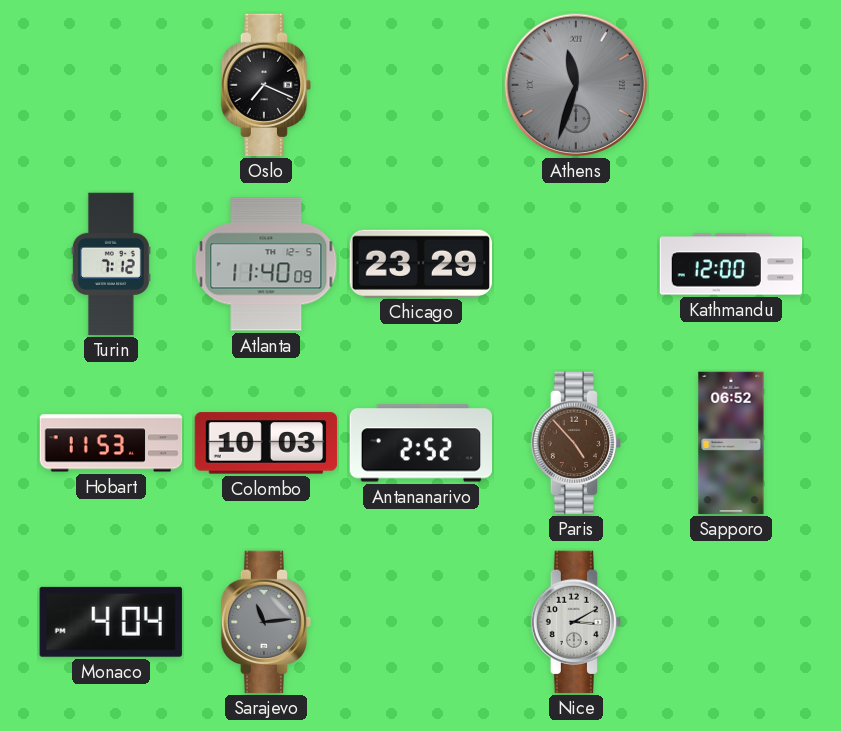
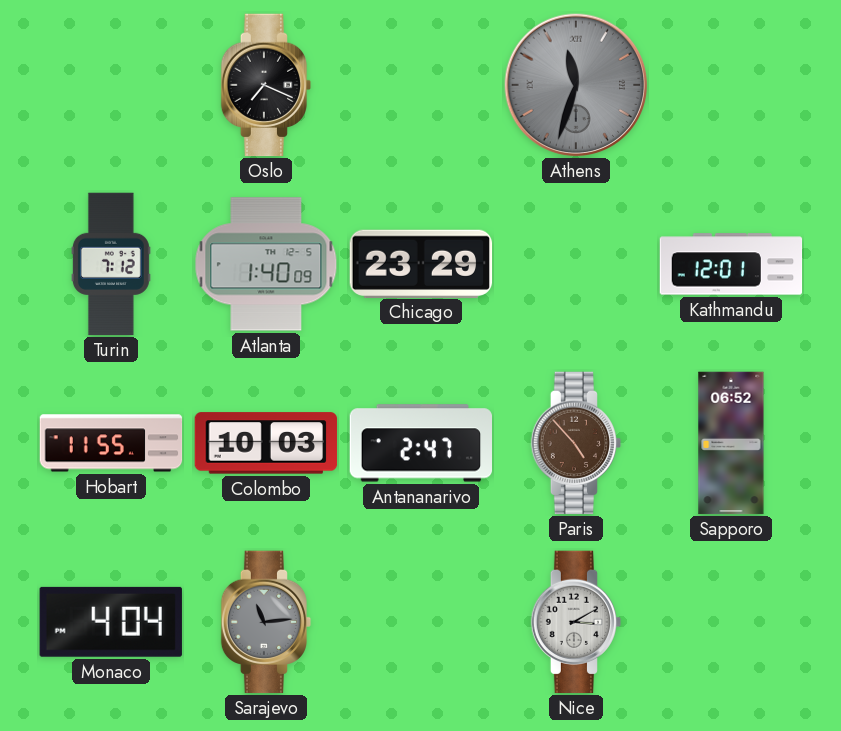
Atlanta: 11:40 -> 1:40 (266, 264)
Kathmandu: 12:00 -> 12:01 (731, 264)
Hobart: 11:53 -> 11:55 (111, 443)
Antananarivo: 2:52 -> 2:47 (421, 443)
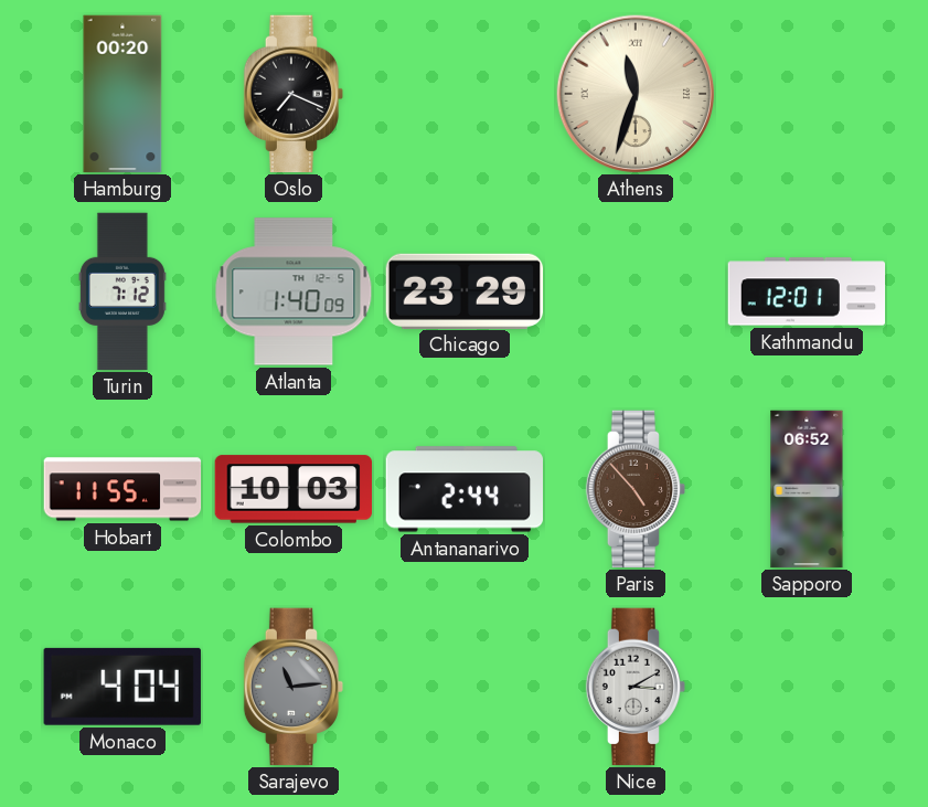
Hamburg: none -> 00:20 (122, 94)
Athens dial: grey -> cream (636, 94)
Antananarivo: 2:47 -> 2:44 (465, 489)
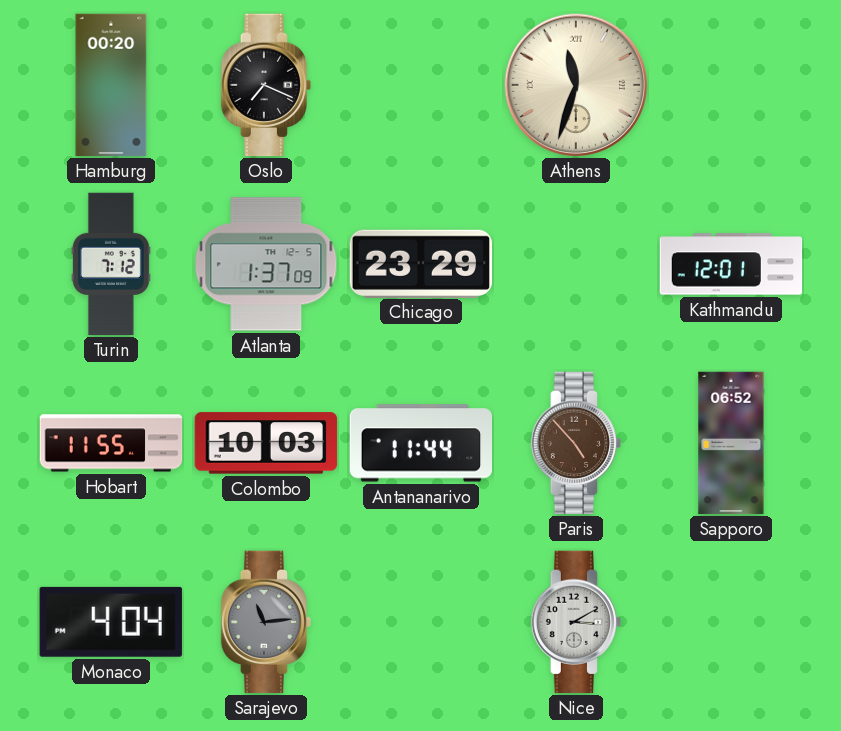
Atlanta: 1:40 -> 1:37 (266, 264)
Antananarivo: 2:44 -> 11:44 (421, 443)
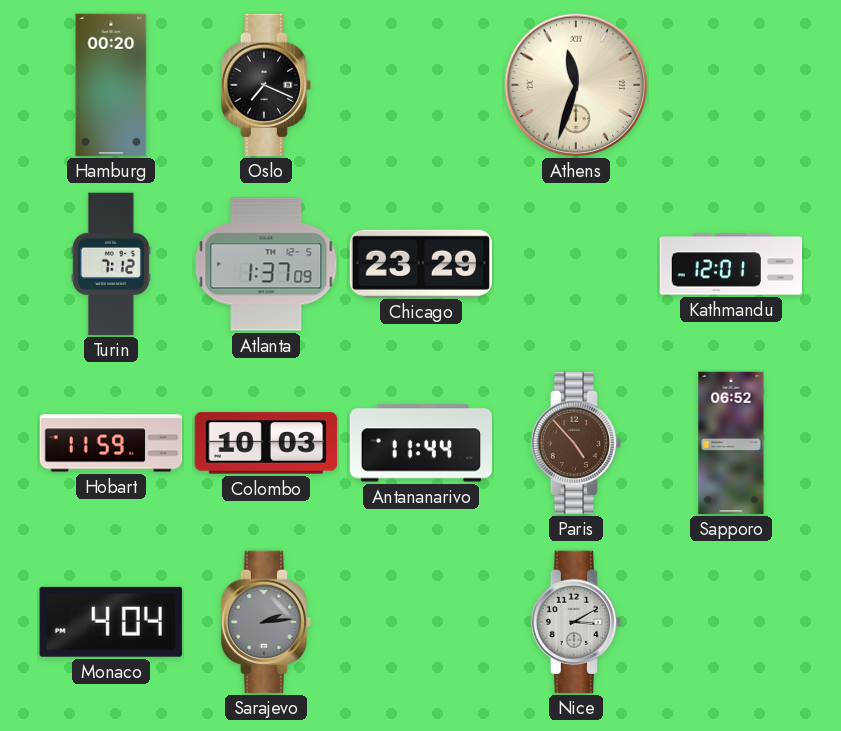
Hobart: 11:55 -> 11:59 (111, 443)
Sarajevo: 11:14 -> 2:14 (266, 622)
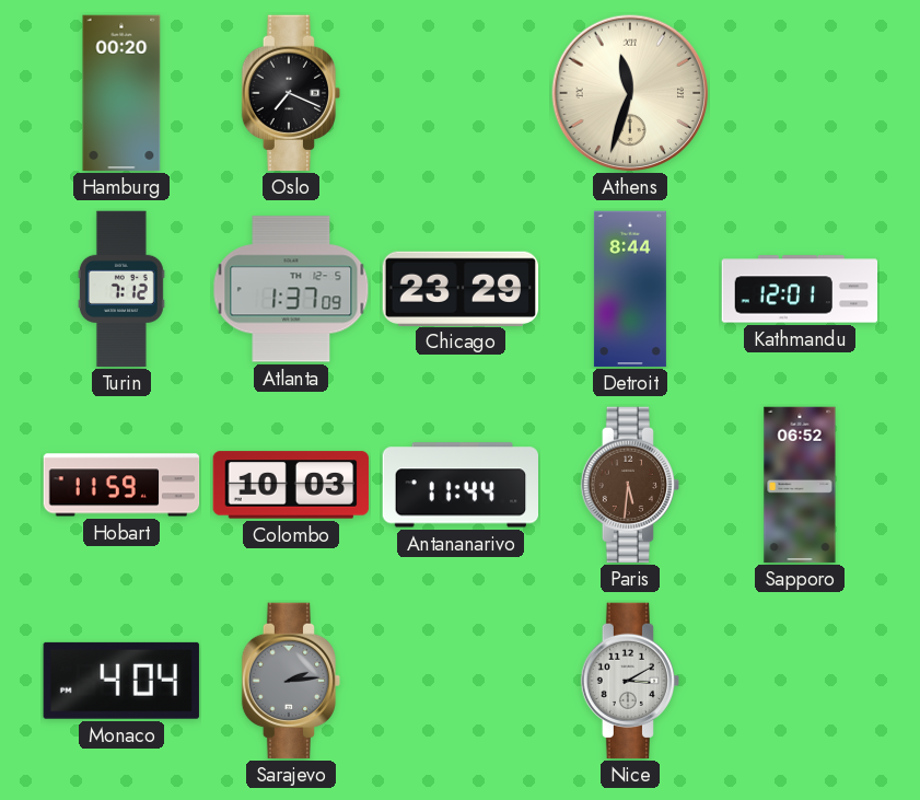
Detroit: none -> 8:44 (630, 289)
Paris: 4:53 -> 5:31 (630, 485)
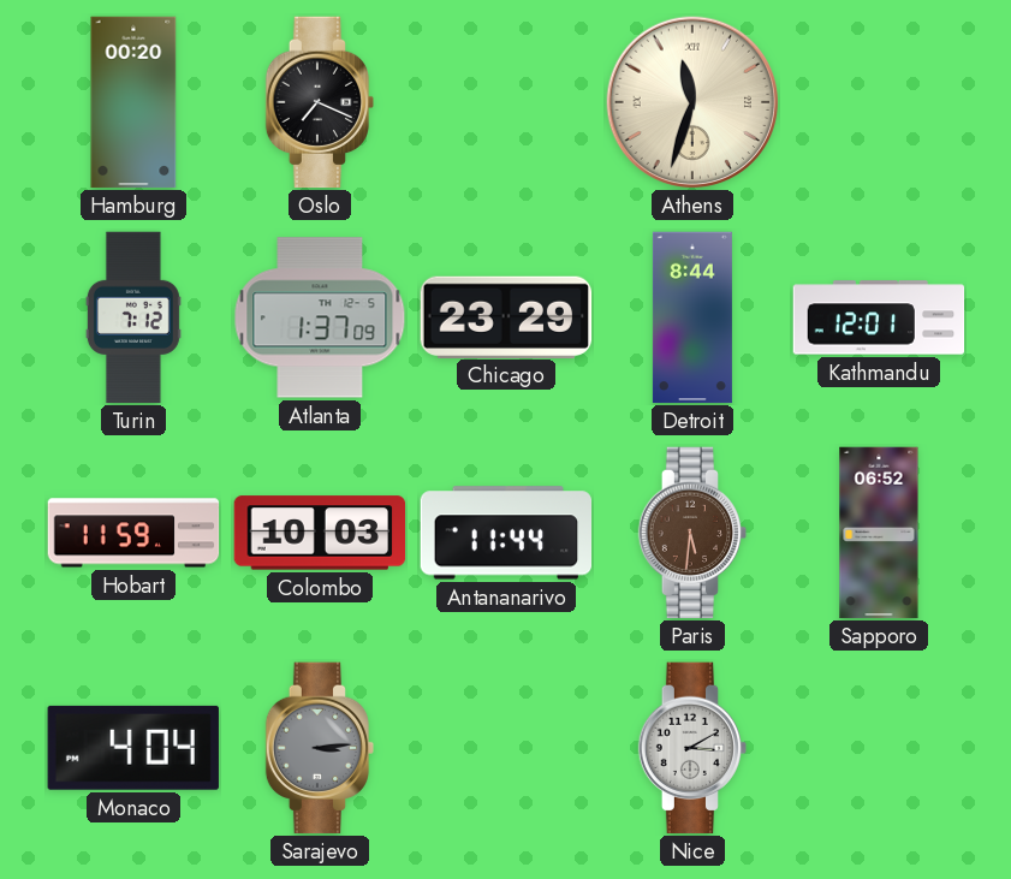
Sarajevo: 2:14 -> 3:14 (320, 748)
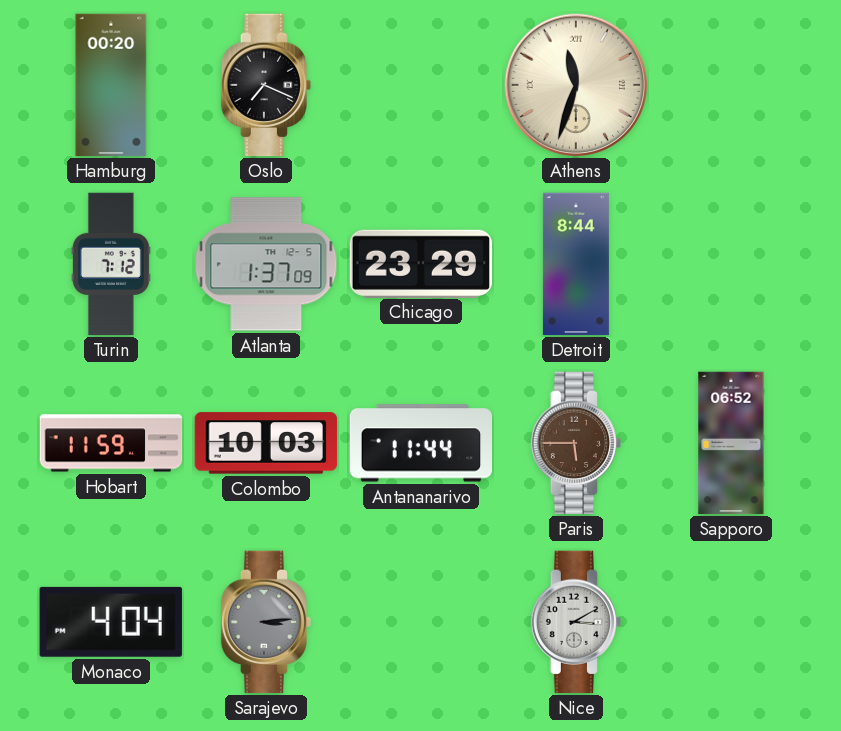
Kathmandu: 12:01 -> none (879, 317)
Paris: 5:31 -> 5:45 (576, 443)
